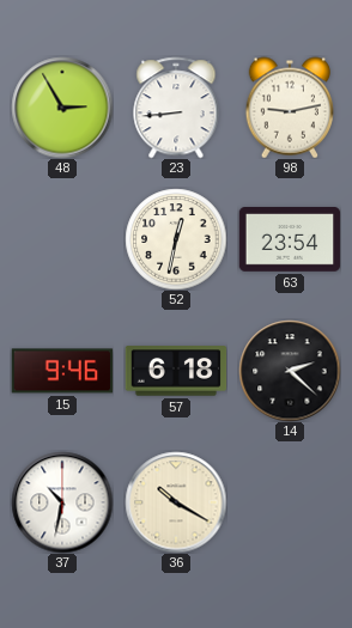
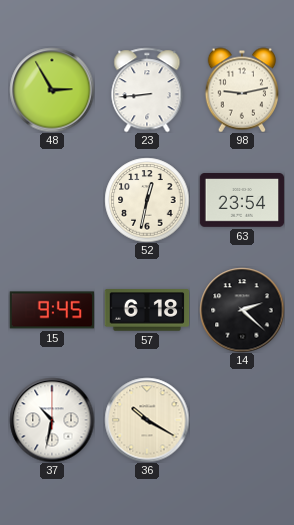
15: 9:46 -> 9:45 (52, 310)
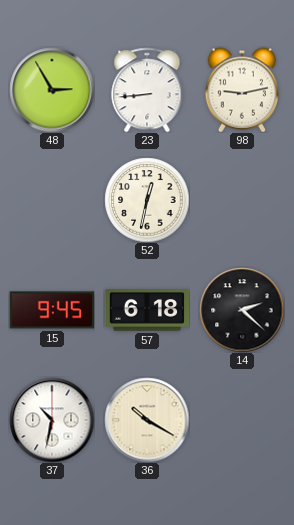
63: 23:54 -> none (242, 201)
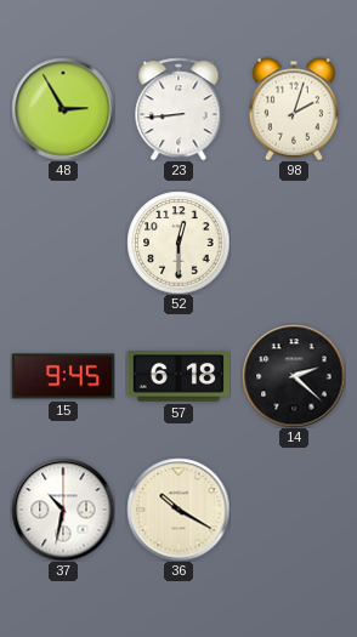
98: 9:13 -> 2:03 (293, 109)
52: 12:32 -> 12:30 (178, 243)
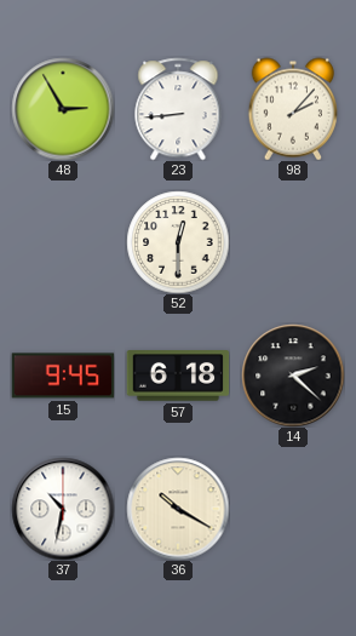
98: 2:03 -> 2:07 (292, 109)
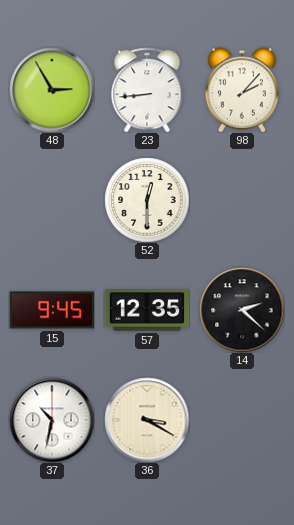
57: 6:18 -> 12:35 (147, 310)
36: 10:20 -> 3:20 (147, 420)
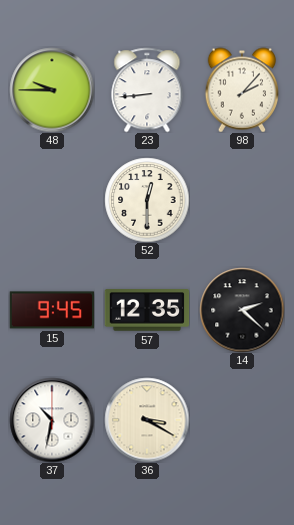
48: 2:55 -> 9:45 (52, 90)
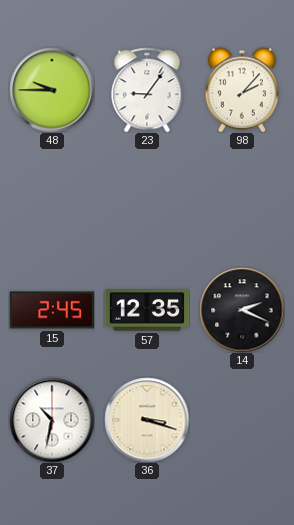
23: 8:44 -> 9:06 (147, 90)
52: 12:30 -> none (147, 200)
15: 9:45 -> 2:45 (52, 310)
14: 2:22 -> 2:19 (242, 310)
36: 3:20 -> 3:18 (147, 420)
